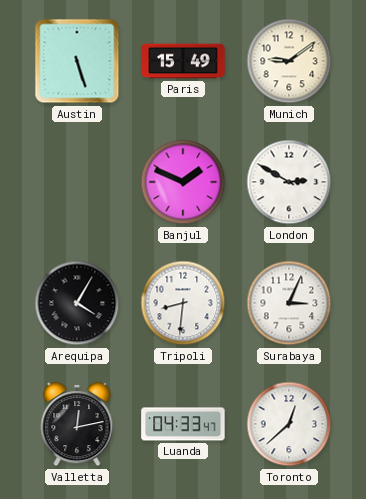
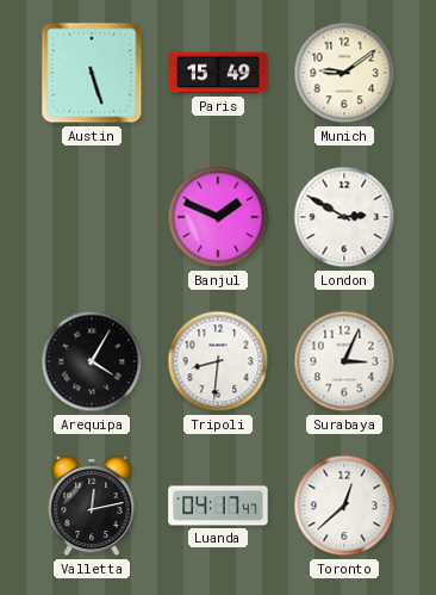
Luanda: 04:33 -> 04:17 (218, 506)
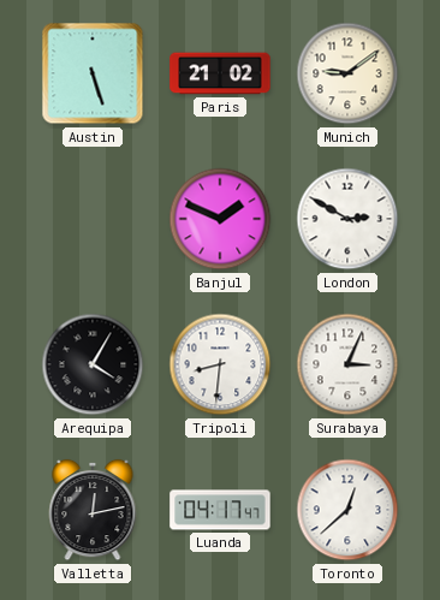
Paris: 15:49 -> 21:02 (220, 73)
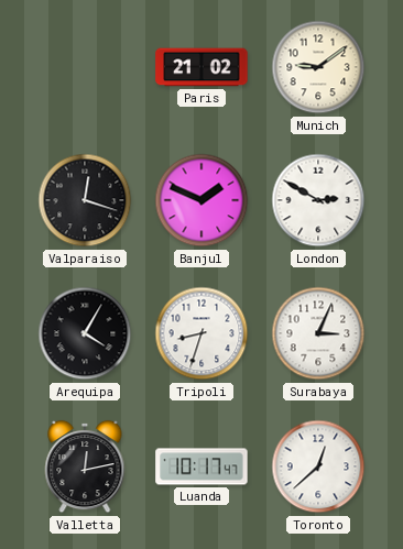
Austin: 5:27 -> none (93, 73)
Valparaiso: none -> 12:18 (85, 200)
Tripoli: 8:31 -> 8:33 (201, 333)
Luanda: 04:17 -> 10:17 (201, 466)
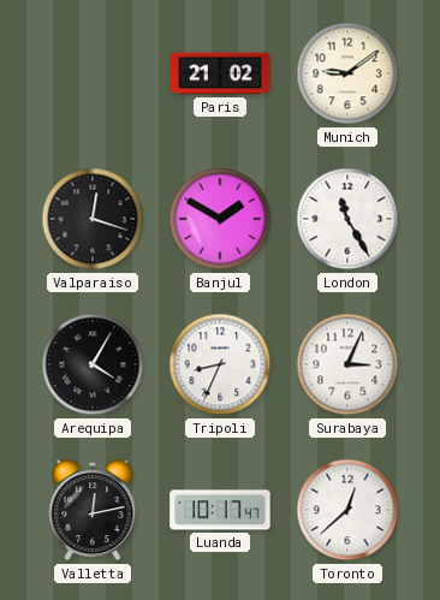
Banjul: 1:49 -> 1:50 (220, 219)
London: 2:50 -> 11:25 (347, 219)
Tripoli: 8:33 -> 8:34 (220, 364)
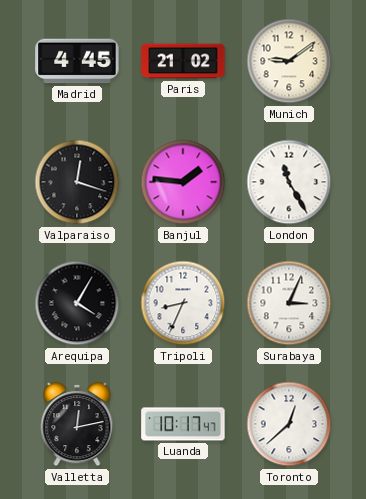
Madrid: none -> 4:45 (77, 61)
Banjul: 1:50 -> 1:46 (183, 182)
